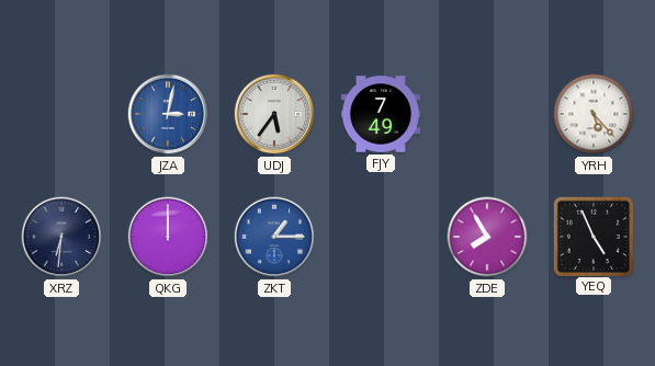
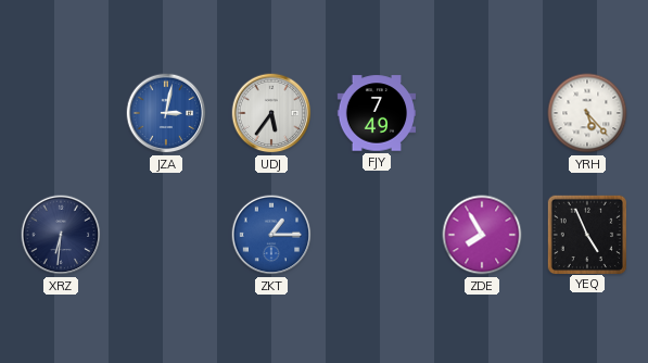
QKG: 12:00 -> none (168, 237)
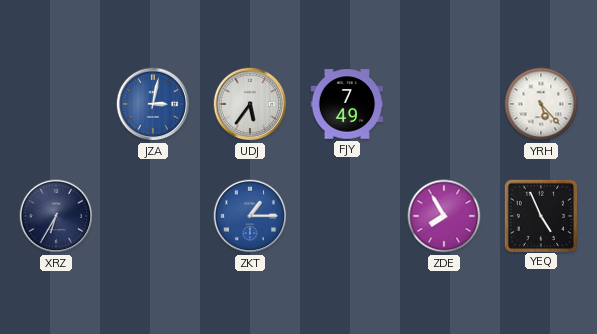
XRZ: 6:31 -> 6:35 (56, 216)
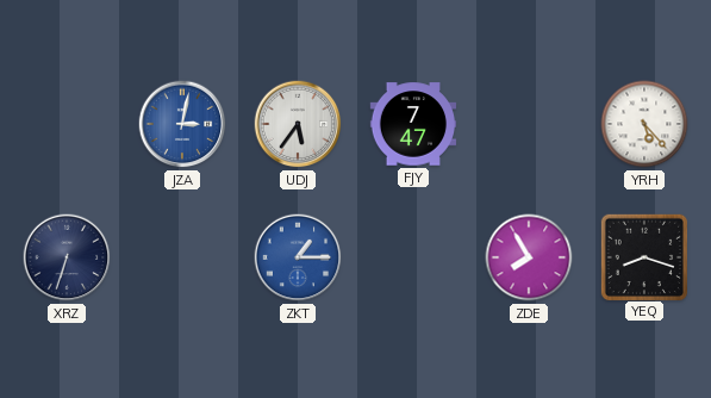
FJY: 7:49 -> 7:47 (413, 124)
XRZ: 6:35 -> 6:33 (67, 257)
YEQ: 4:56 -> 8:18 (643, 256)
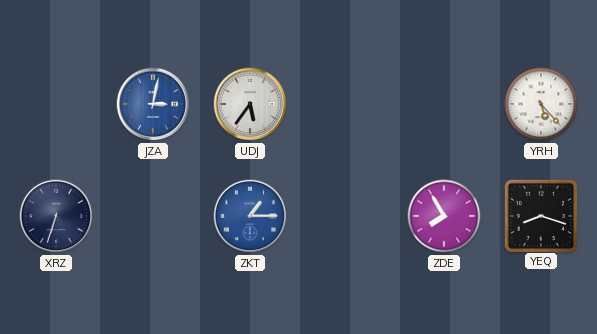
FJY: 7:47 -> none (413, 124)
